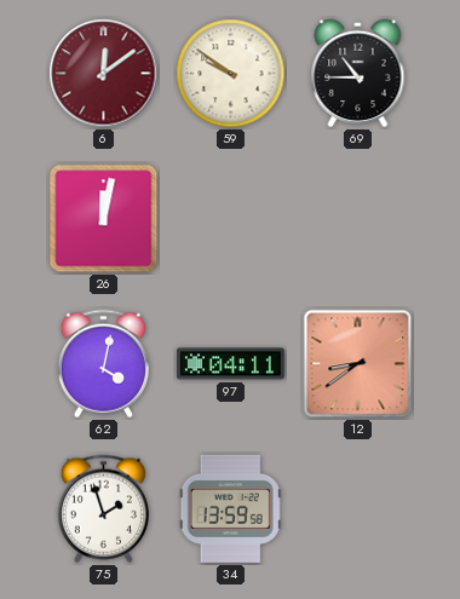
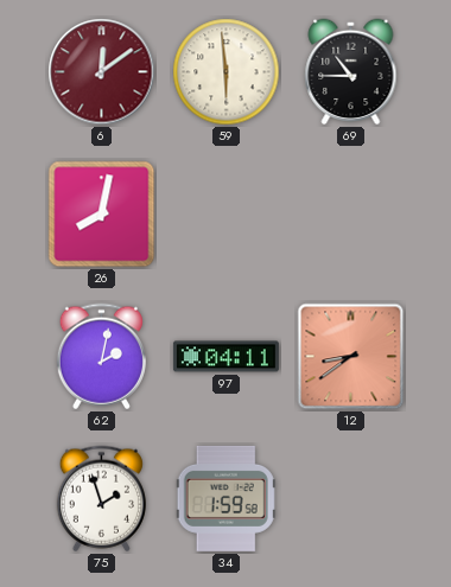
59: 9:51 -> 5:59 (227, 72)
26: 12:02 -> 8:02 (102, 215)
62: 4:02 -> 2:02 (101, 357)
34: 13:59 -> 1:59 (225, 498)
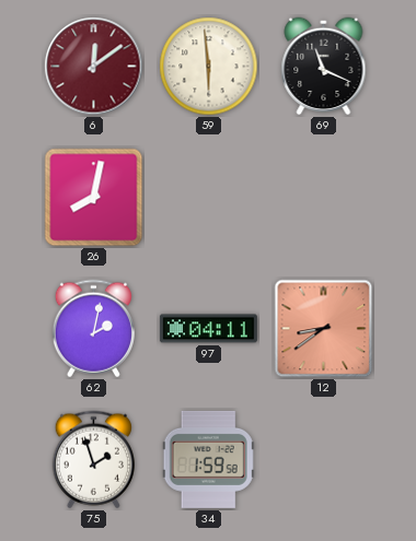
69: 10:45 -> 11:19 (324, 67)
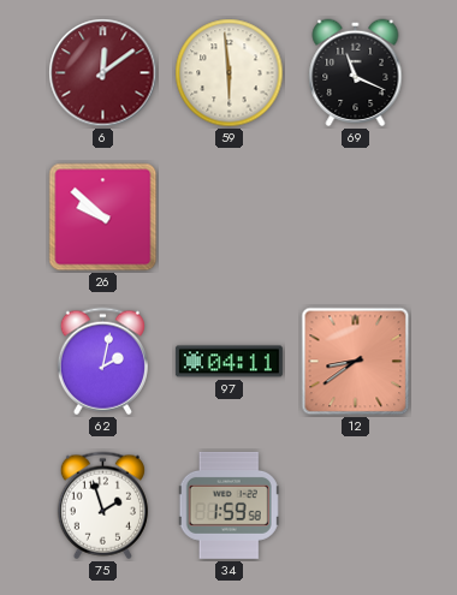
26: 8:02 -> 9:52 (103, 218)
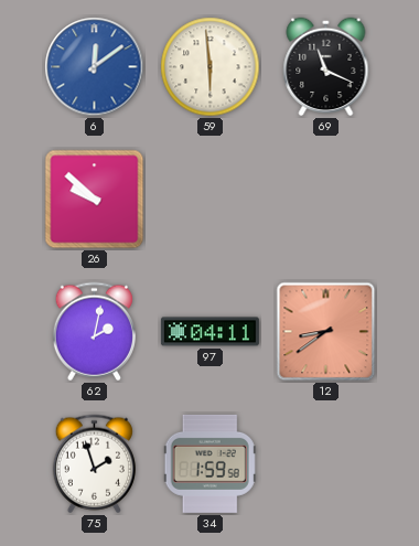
6 dial: burgundy -> blue (95, 67)
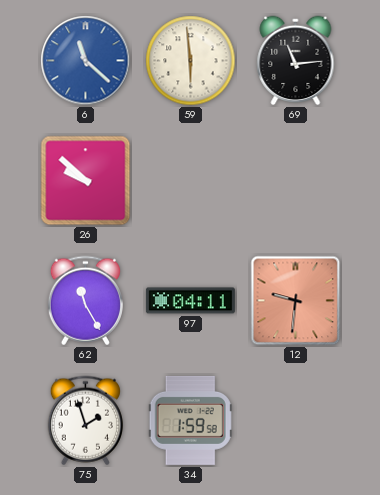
6: 12:09 -> 11:22 (86, 61)
69: 11:19 -> 11:14 (296, 61)
62: 2:02 -> 11:25 (85, 301)
12: 8:39 -> 9:31 (296, 301)
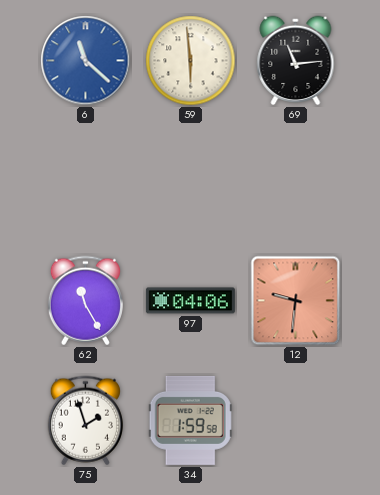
26: 9:52 -> none (86, 181)
97: 04:11 -> 04:06 (190, 301)
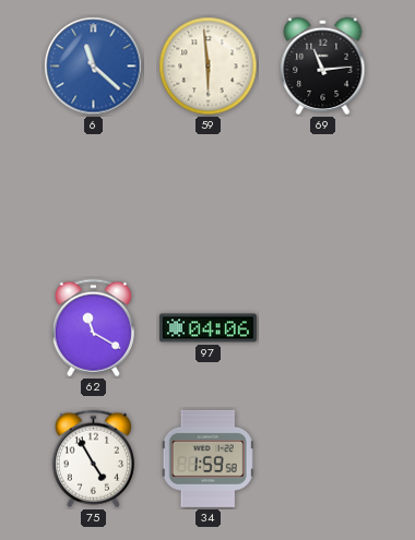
62: 11:25 -> 11:20 (93, 328)
12: 9:31 -> none (296, 301)
75: 1:57 -> 4:55 (93, 459)
